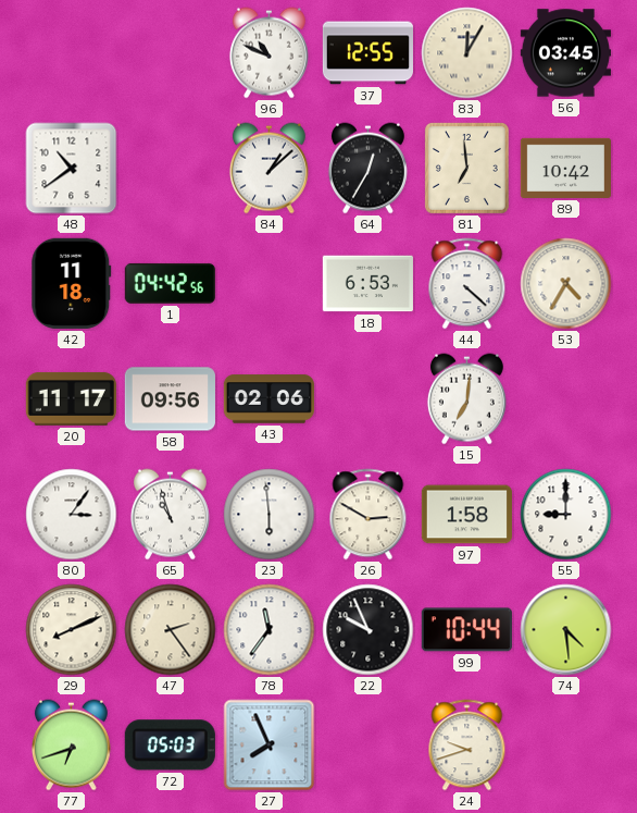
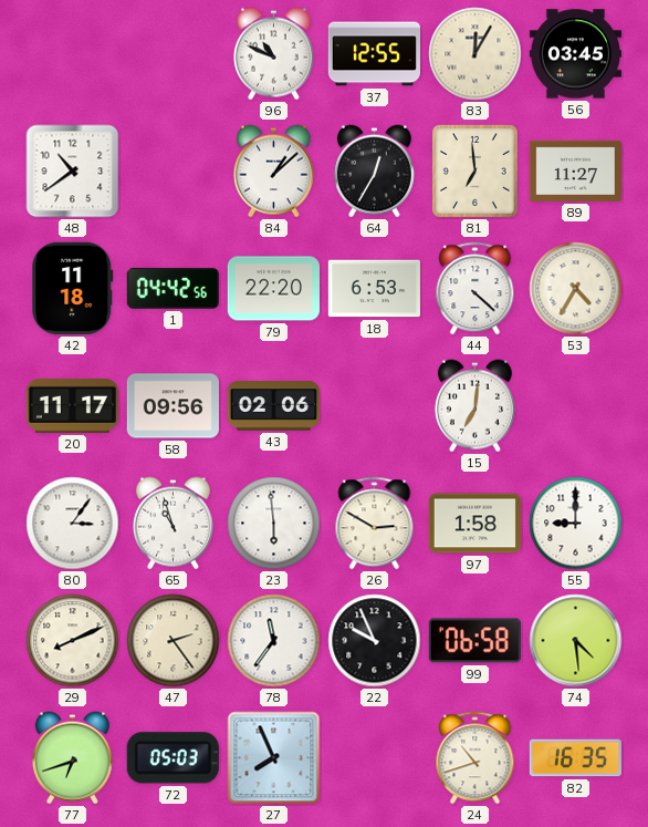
89: 10:42 -> 11:27 (575, 170)
79: none -> 22:20 (273, 289)
99: 10:44 -> 06:58 (474, 641)
24: 9:42 -> 10:42 (475, 758)
82: none -> 16:35 (575, 758)
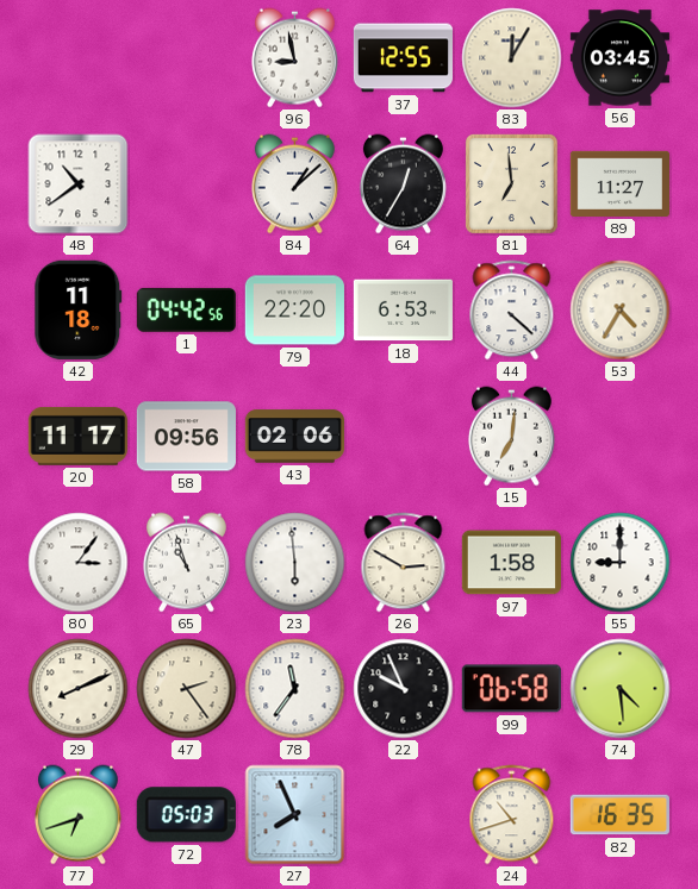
96: 10:49 -> 8:58 (294, 58)
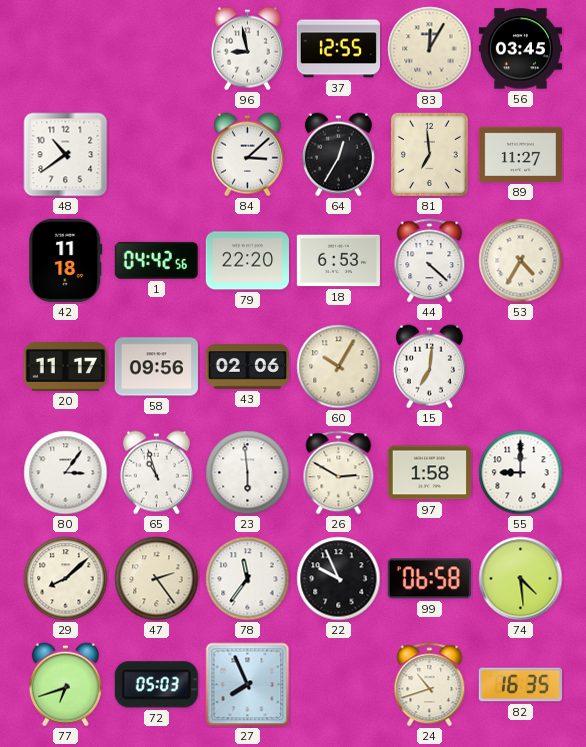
84: 1:08 -> 3:08 (247, 155)
60: none -> 10:05 (339, 367)
29: 8:11 -> 8:08 (66, 579)
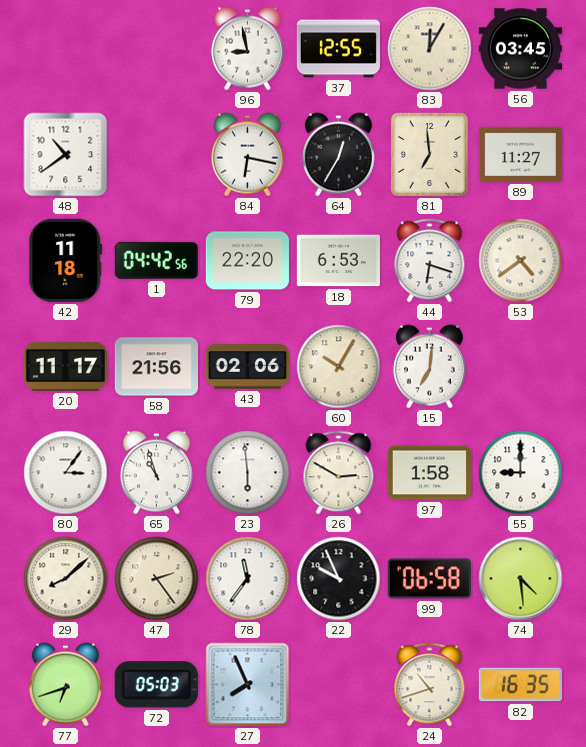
84: 3:08 -> 6:17 (247, 155)
44: 4:22 -> 6:18 (430, 261)
53: 4:35 -> 4:39 (521, 261)
58: 09:56 -> 21:56 (156, 367)
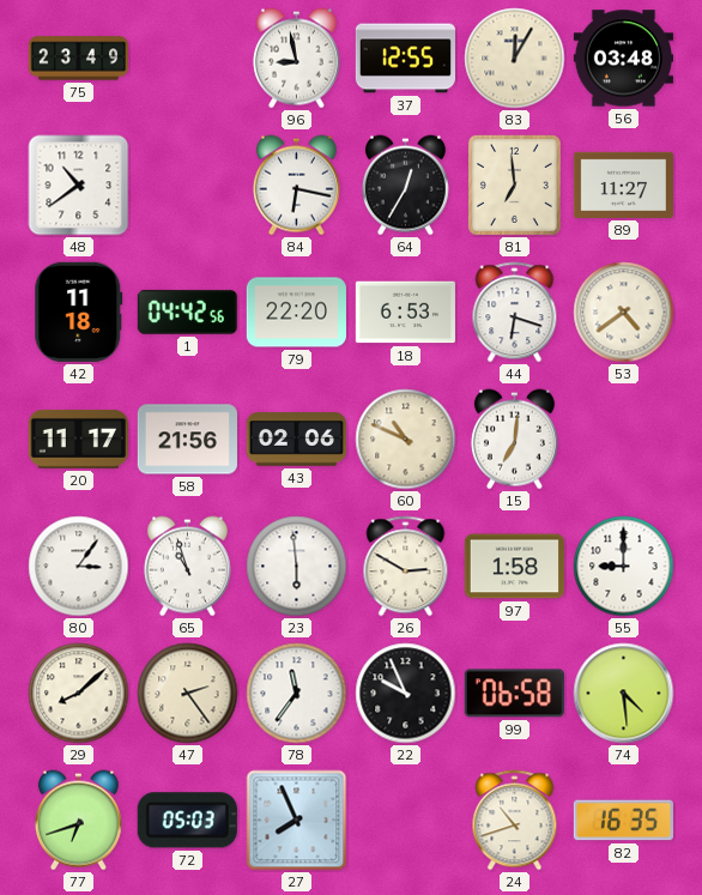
75: none -> 23:49 (78, 59)
56: 03:45 -> 03:48 (623, 59)
60: 10:05 -> 10:49 (406, 440)
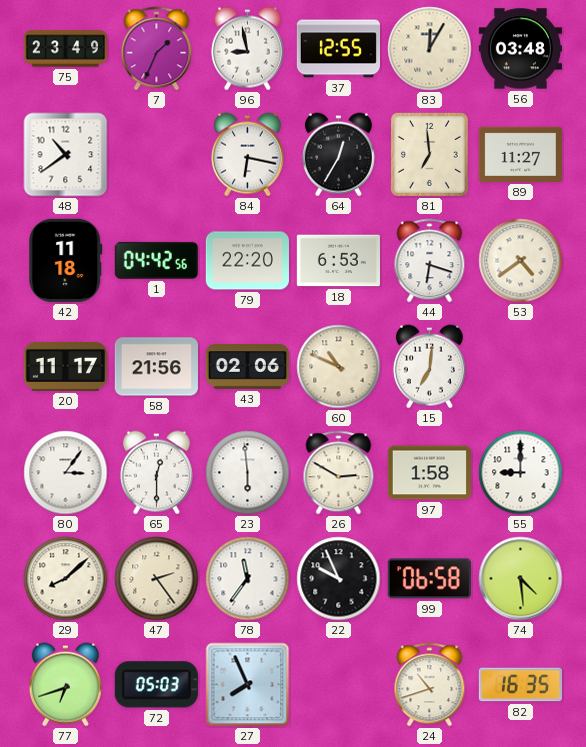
7: none -> 1:34 (157, 49)
65: 10:57 -> 12:30 (156, 473)
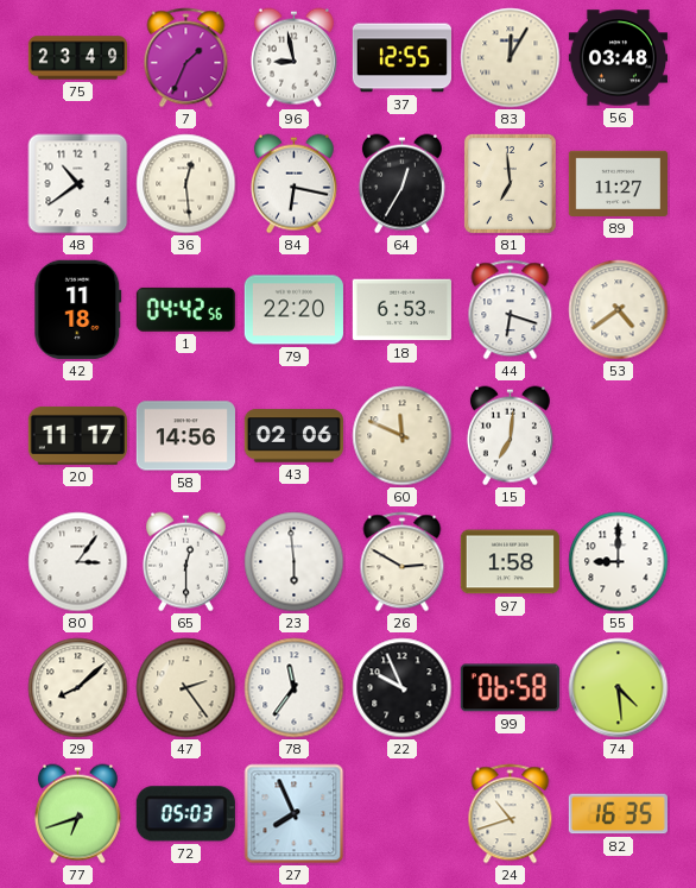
36: none -> 12:29 (186, 184)
58: 21:56 -> 14:56 (185, 436)
60: 10:49 -> 11:49 (403, 436)
